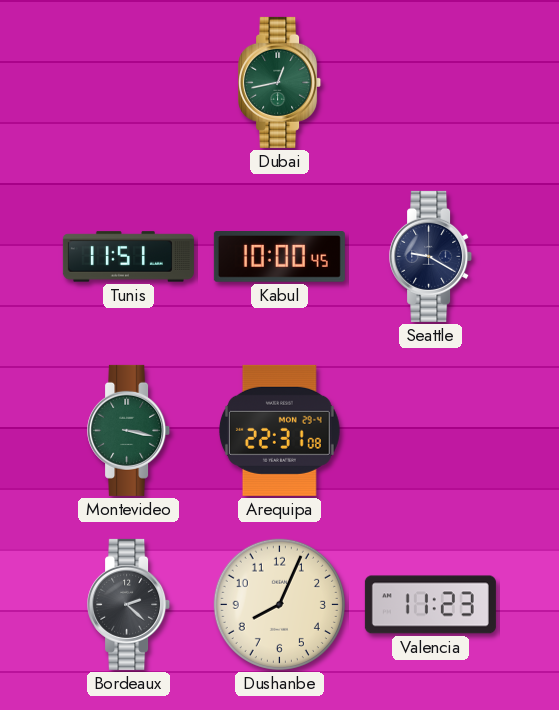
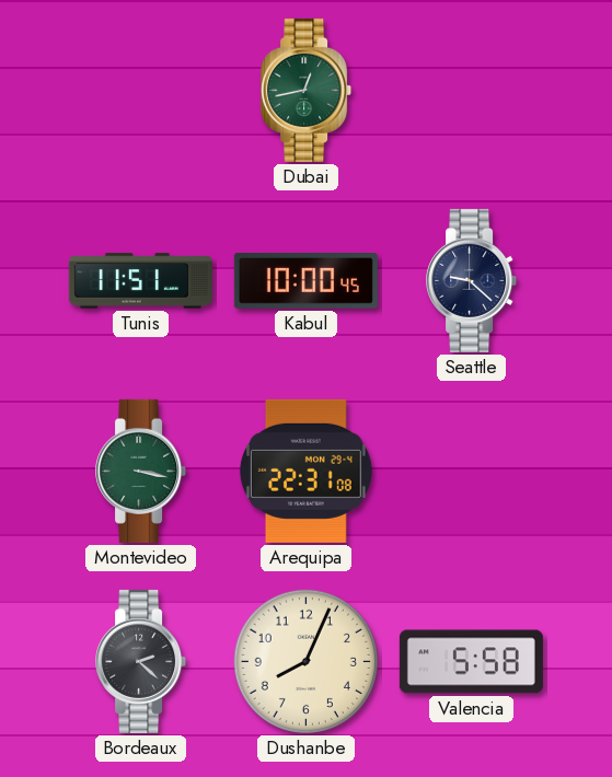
Seattle: 9:20 -> 9:22 (472, 280)
Valencia: 11:23 -> 5:58 (471, 662)
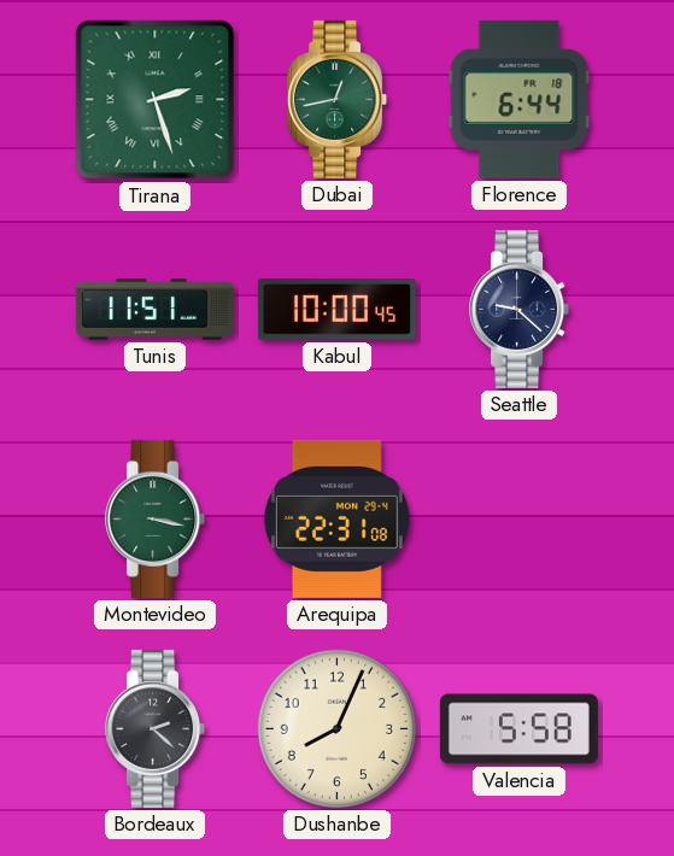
Tirana: none -> 2:27 (156, 100)
Florence: none -> 6:44 (520, 99)
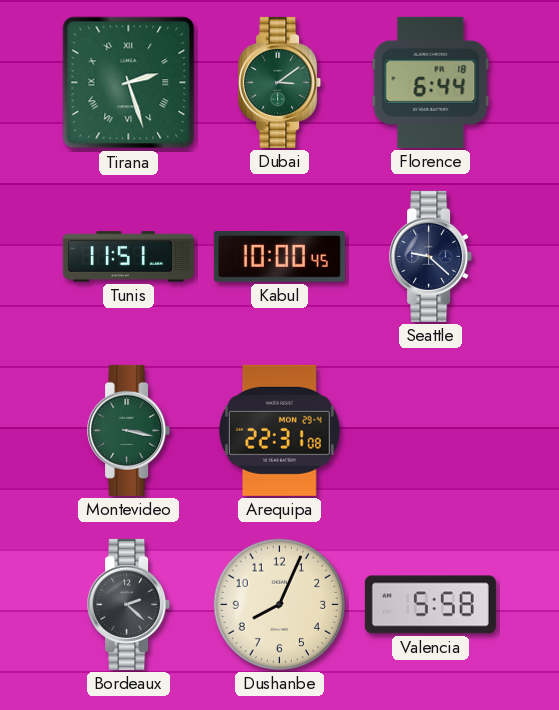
Dubai: 12:43 -> 3:09 (280, 82)
